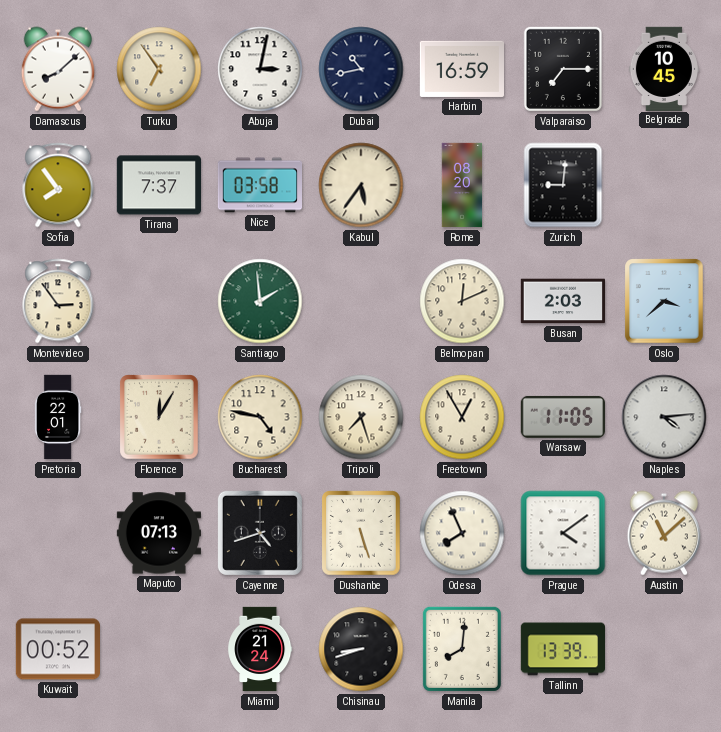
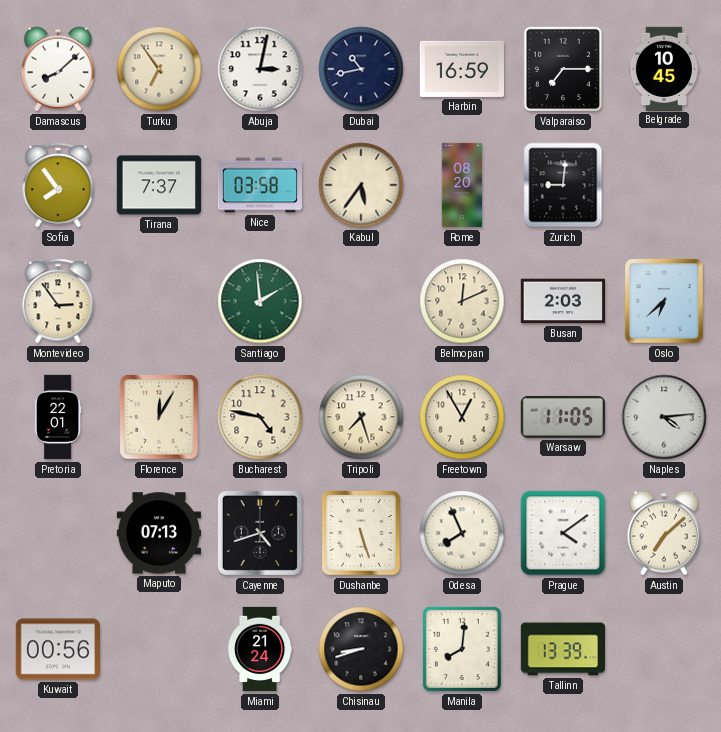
Oslo: 3:38 -> 6:38 (664, 301)
Austin: 11:08 -> 7:08 (664, 533)
Kuwait: 00:52 -> 00:56 (57, 649)
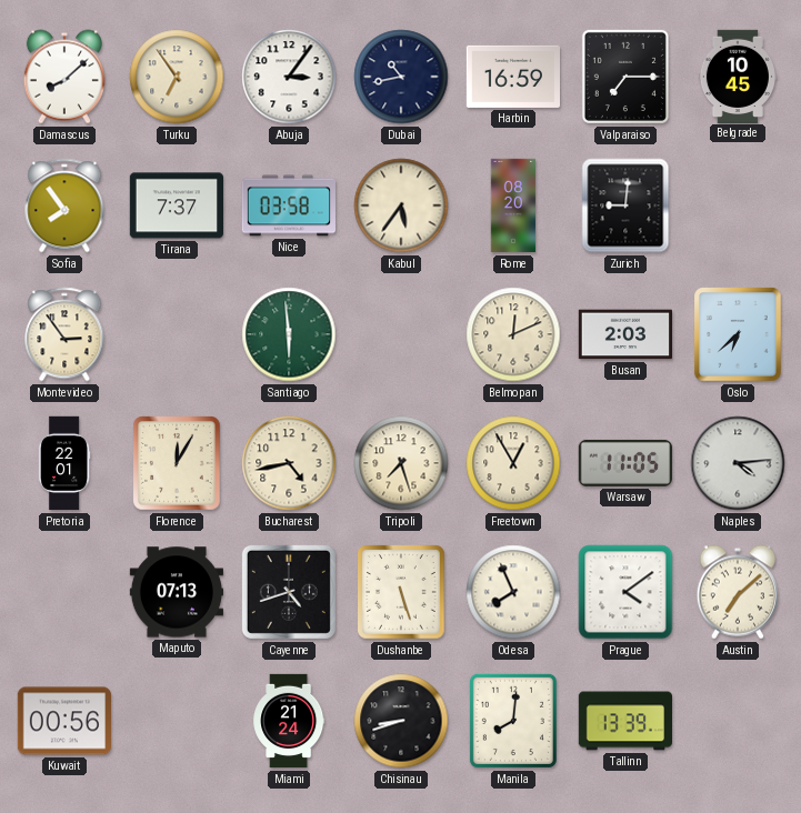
Abuja: 3:02 -> 3:06 (289, 77)
Santiago: 1:59 -> 5:59 (289, 334)
Bucharest: 4:47 -> 4:43 (289, 463)
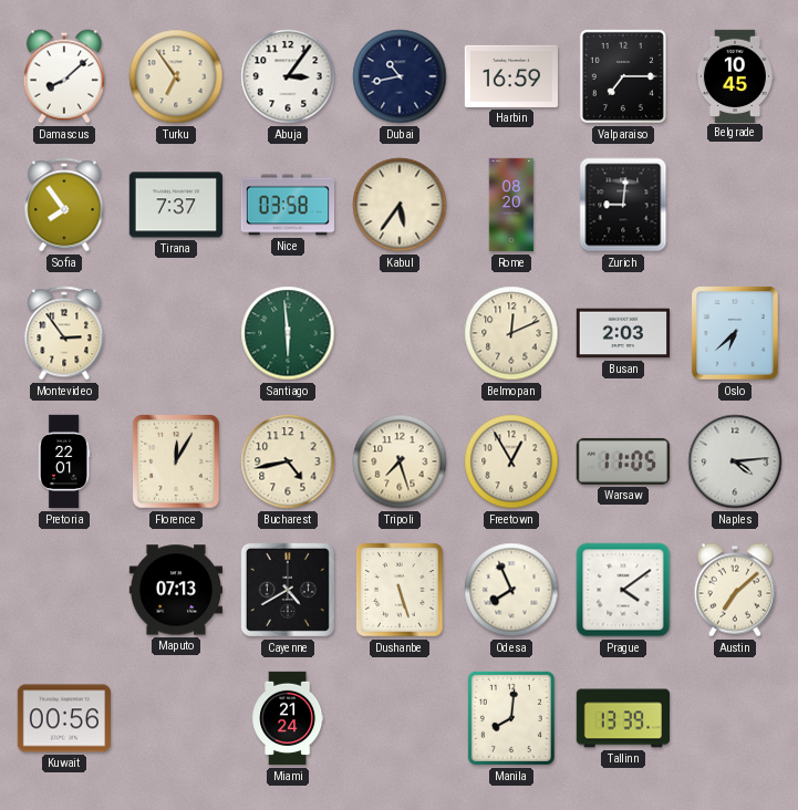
Cayenne: 4:42 -> 4:40 (288, 590)
Chisinau: 8:42 -> none (401, 721)
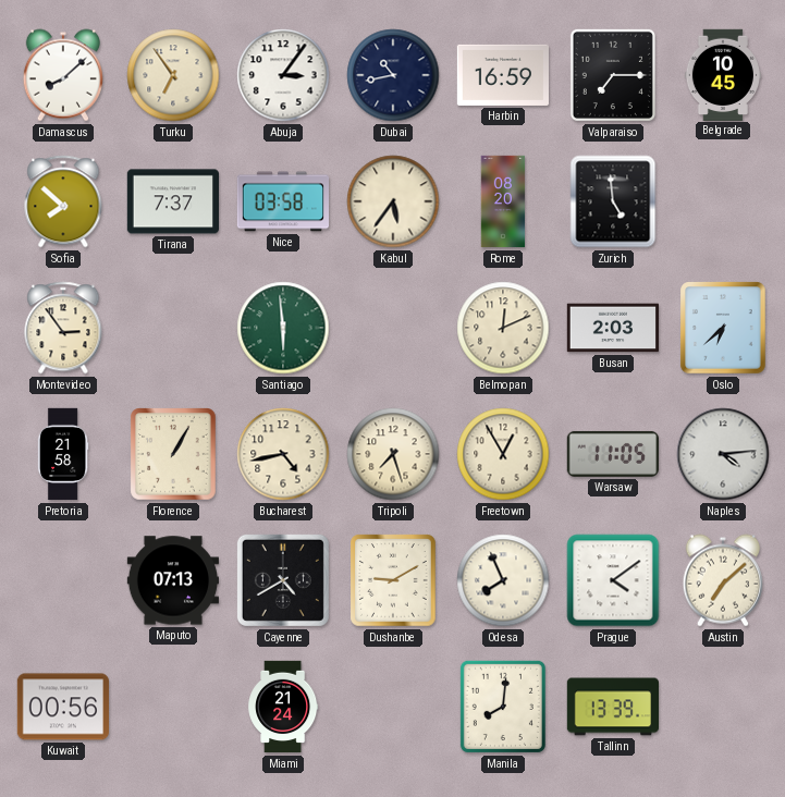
Sofia: 7:54 -> 7:52 (63, 201)
Zurich: 9:01 -> 4:59 (613, 201)
Pretoria: 22:01 -> 21:58 (63, 454)
Florence: 12:05 -> 1:05 (173, 454)
Dushanbe: 5:27 -> 9:10 (393, 580)
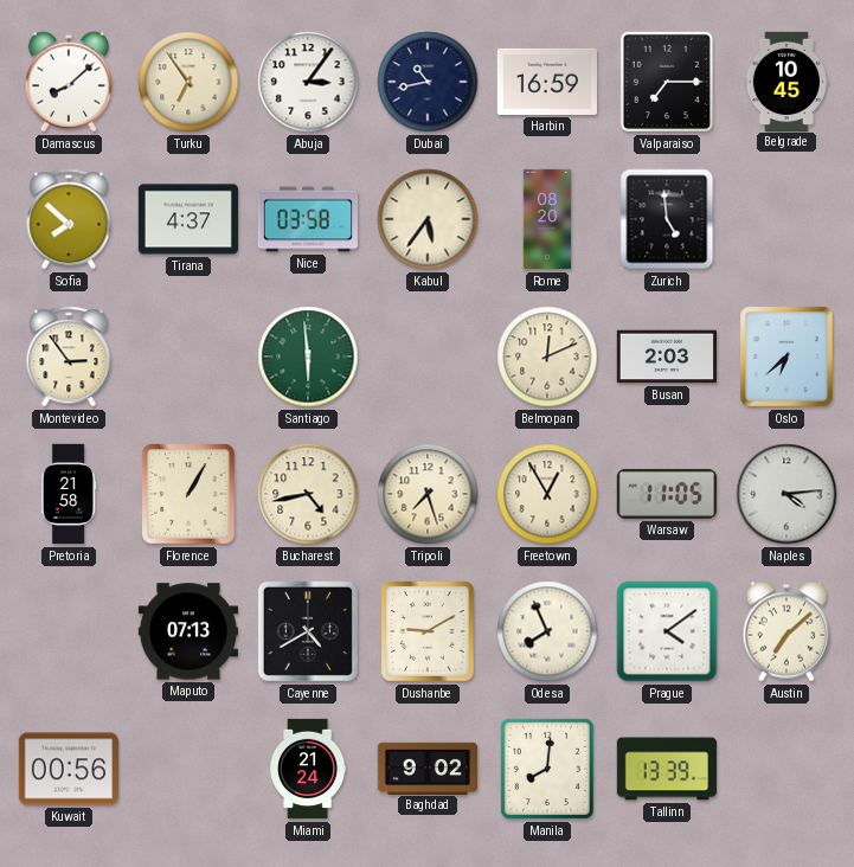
Tirana: 7:37 -> 4:37 (187, 219)
Baghdad: none -> 9:02 (428, 768)
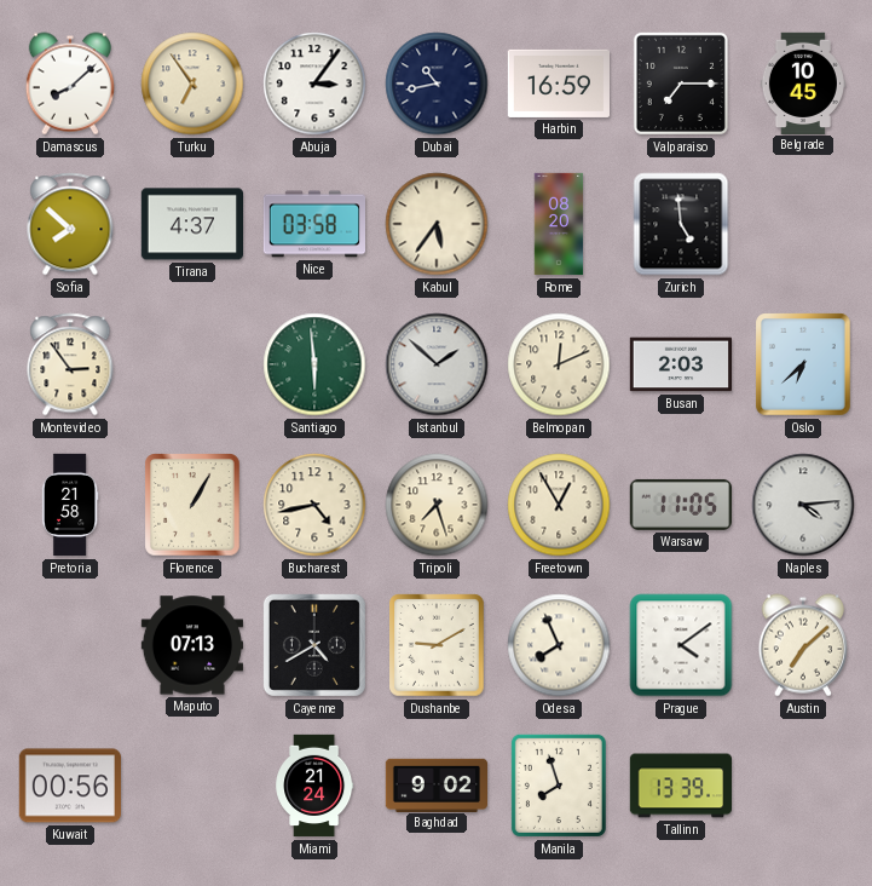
Istanbul: none -> 1:52 (437, 364)
Manila: 8:01 -> 7:57 (559, 786)
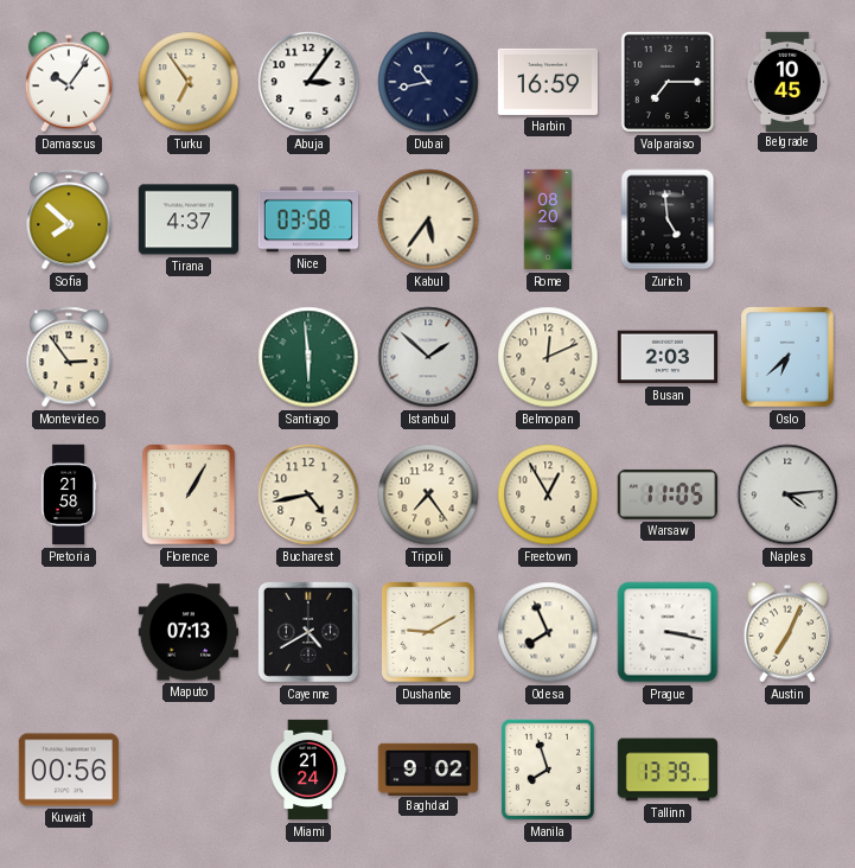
Damascus: 8:08 -> 10:06 (69, 82)
Tripoli: 7:27 -> 7:24 (428, 494)
Prague: 4:09 -> 3:17 (668, 632)
Austin: 7:08 -> 7:04 (787, 632)
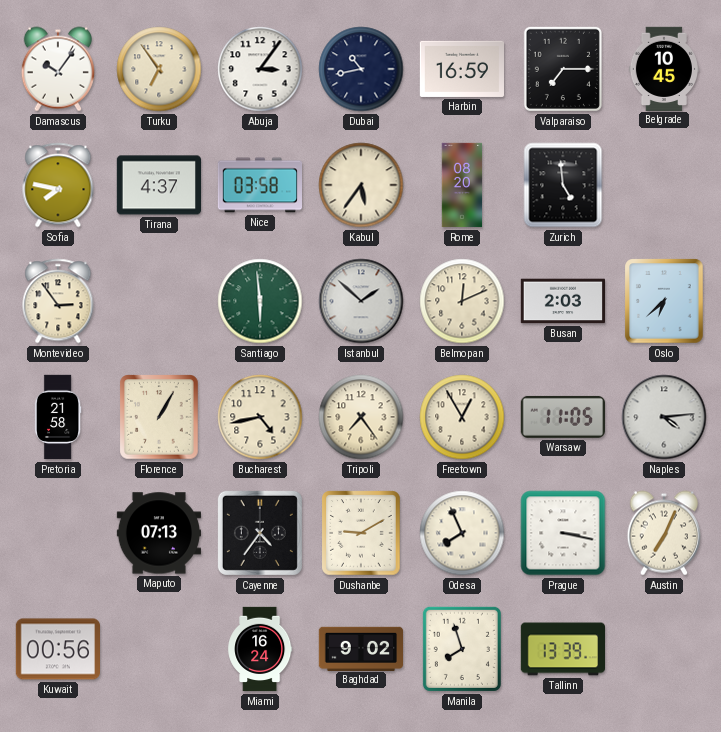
Sofia: 7:52 -> 7:47 (58, 185)
Cayenne: 4:40 -> 4:36 (260, 533)
Miami: 21:24 -> 16:24 (260, 649)
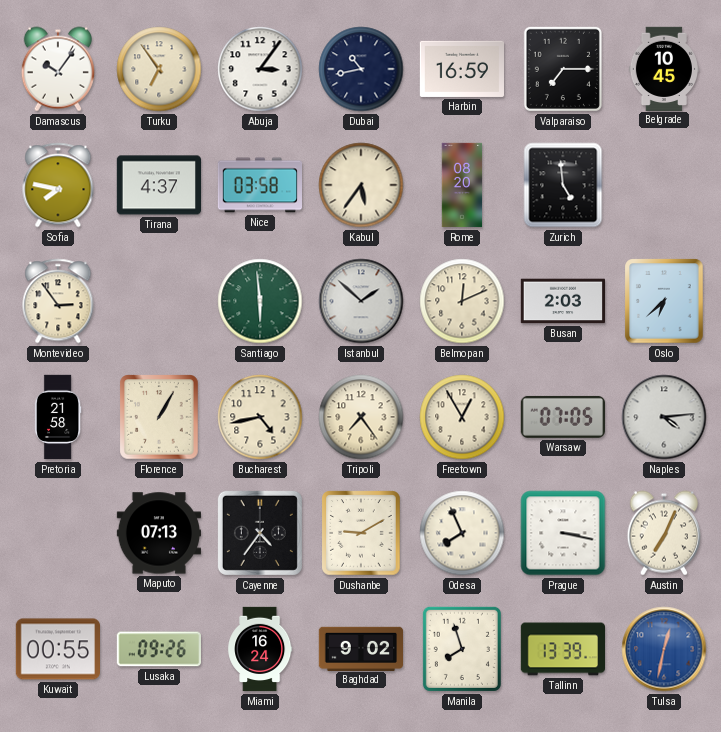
Warsaw: 11:05 -> 07:05 (562, 417)
Kuwait: 00:56 -> 00:55 (57, 649)
Lusaka: none -> 09:26 (158, 649)
Tulsa: none -> 12:32 (664, 649)
